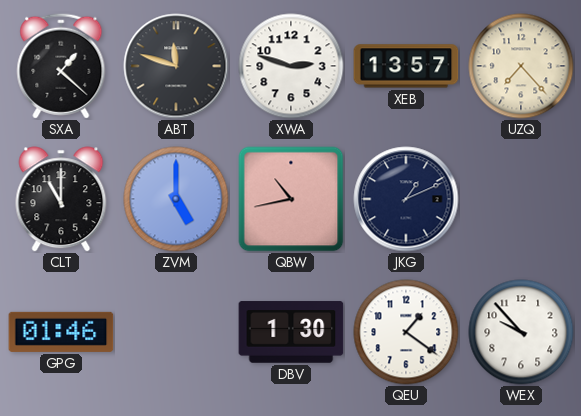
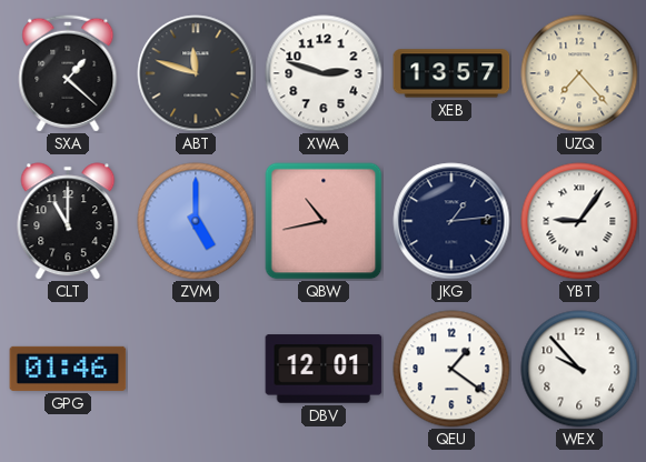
JKG: 1:11 -> 1:14 (451, 221)
YBT: none -> 9:06 (579, 221)
DBV: 1:30 -> 12:01 (324, 369)
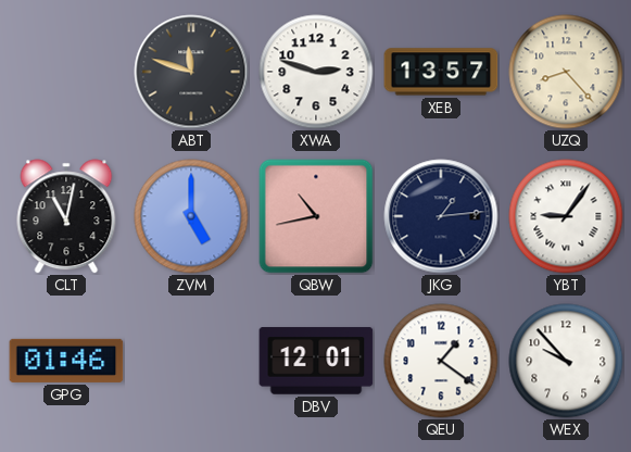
SXA: 1:22 -> none (68, 73)
UZQ: 7:23 -> 8:23 (566, 72)
CLT: 11:00 -> 11:02 (66, 216)
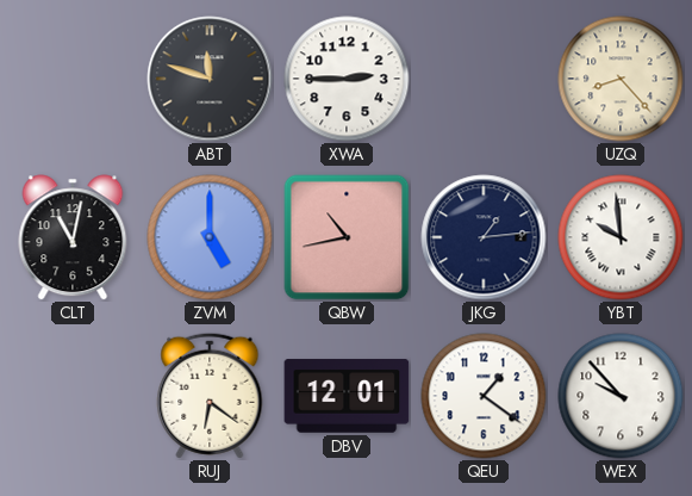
XWA: 2:48 -> 2:45 (347, 79)
XEB: 13:57 -> none (441, 72)
YBT: 9:06 -> 9:59 (621, 237)
GPG: 01:46 -> none (66, 361)
RUJ: none -> 6:21 (210, 396)
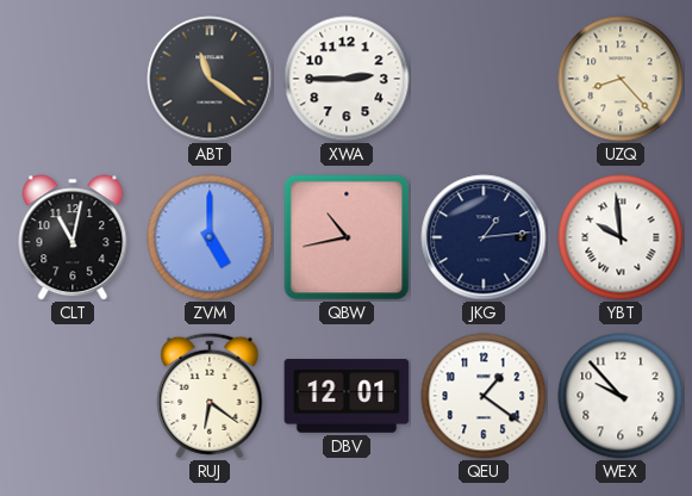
ABT: 11:48 -> 11:21 (210, 79)
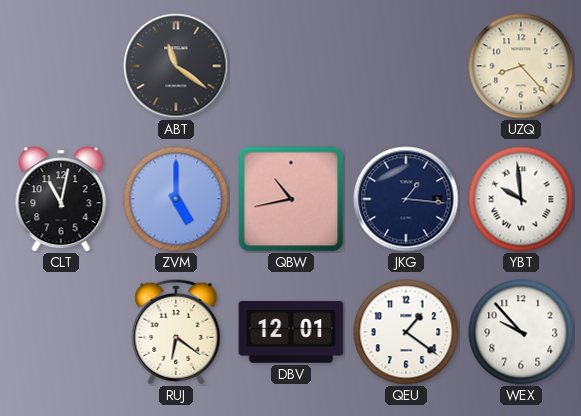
XWA: 2:45 -> none (347, 79)
JKG: 1:14 -> 1:16 (406, 199)
